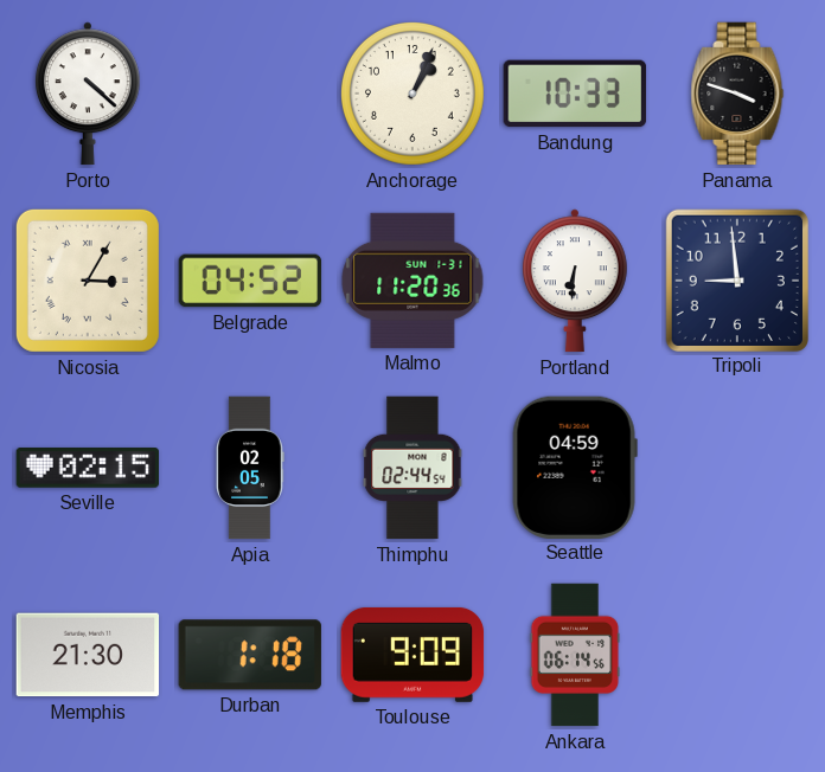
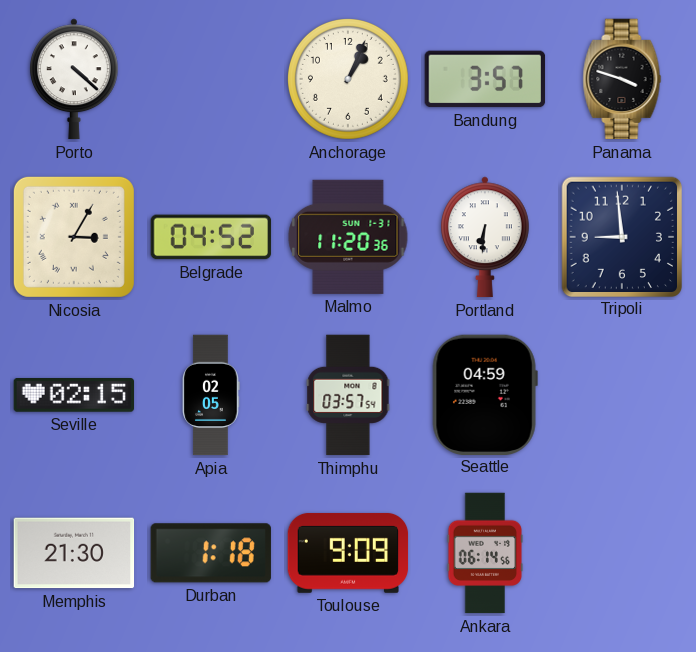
Bandung: 10:33 -> 3:57 (485, 79)
Thimphu: 02:44 -> 03:57 (348, 395)
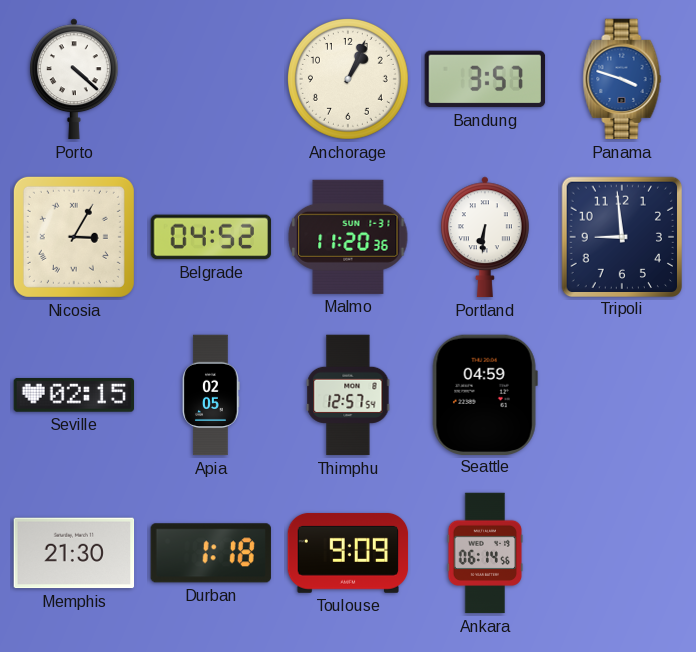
Panama dial: black -> blue (622, 79)
Thimphu: 03:57 -> 12:57 (348, 395)
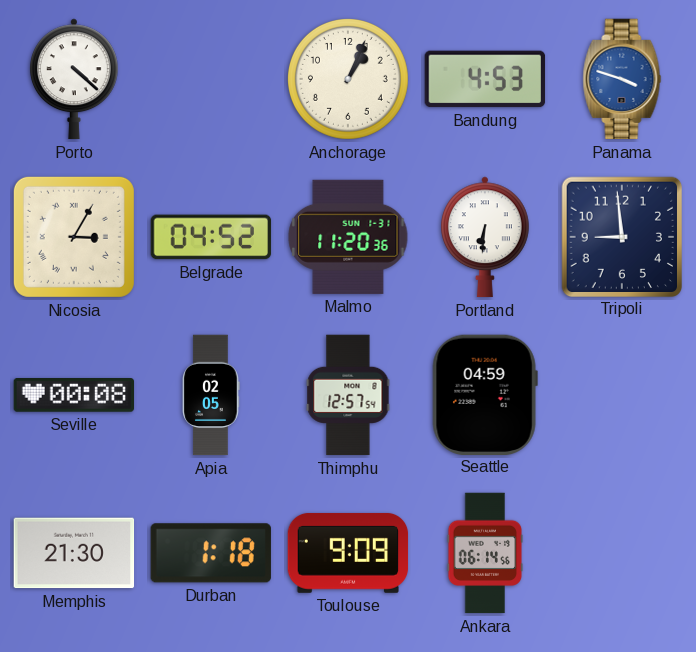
Bandung: 3:57 -> 4:53 (485, 79)
Seville: 02:15 -> 00:08 (74, 396)
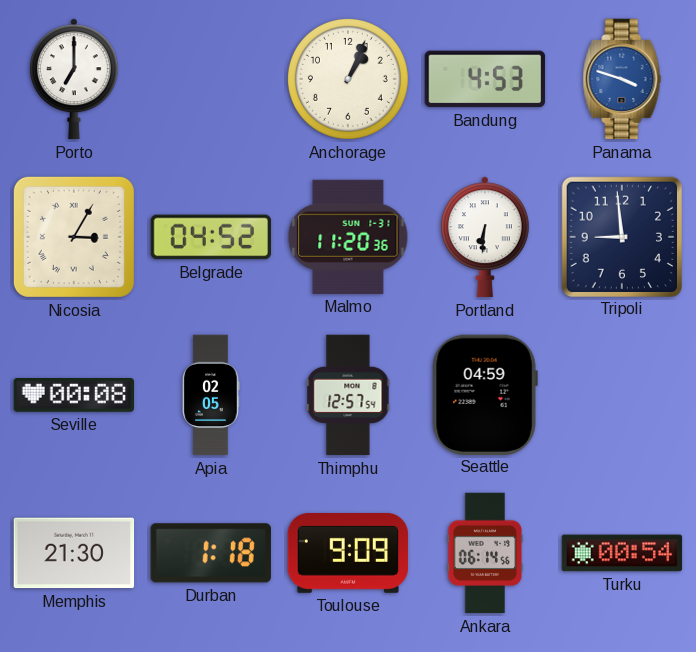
Porto: 4:22 -> 7:00 (74, 79)
Turku: none -> 00:54 (622, 553)
